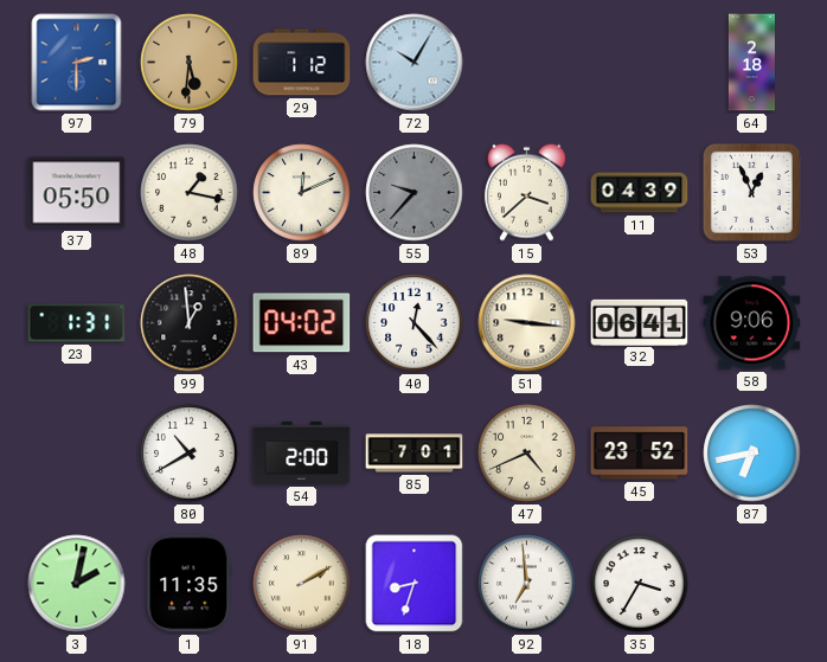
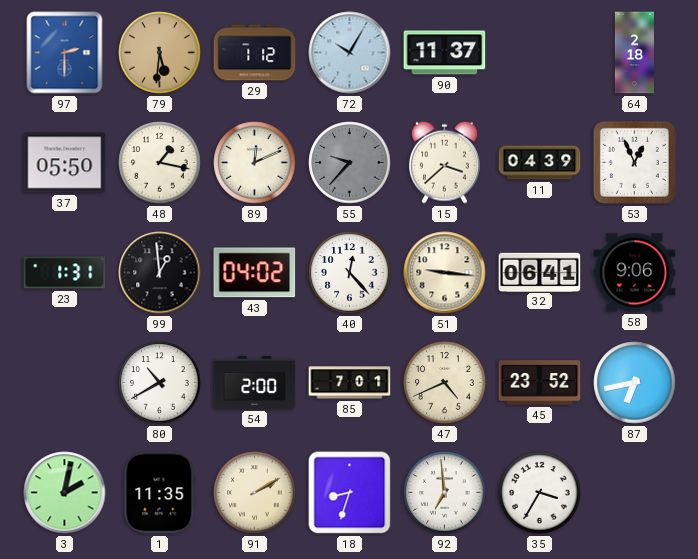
90: none -> 11:37 (445, 53)
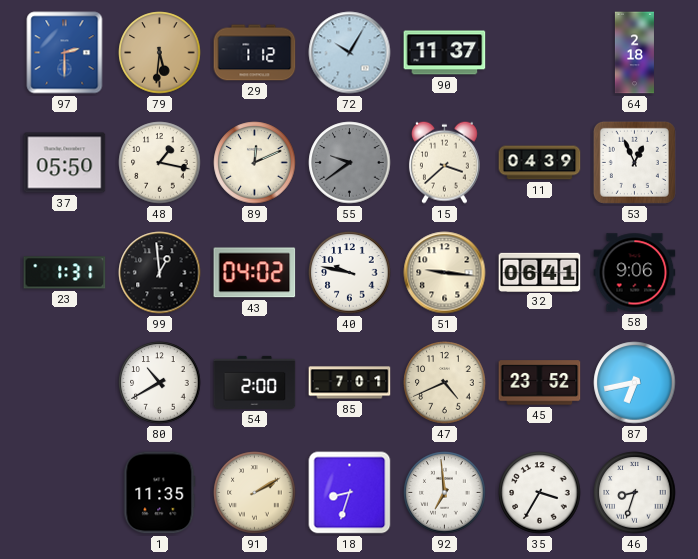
55: 9:37 -> 9:39 (350, 163)
40: 12:23 -> 9:47 (350, 273)
3: 2:02 -> none (65, 493)
46: none -> 8:33 (635, 493)
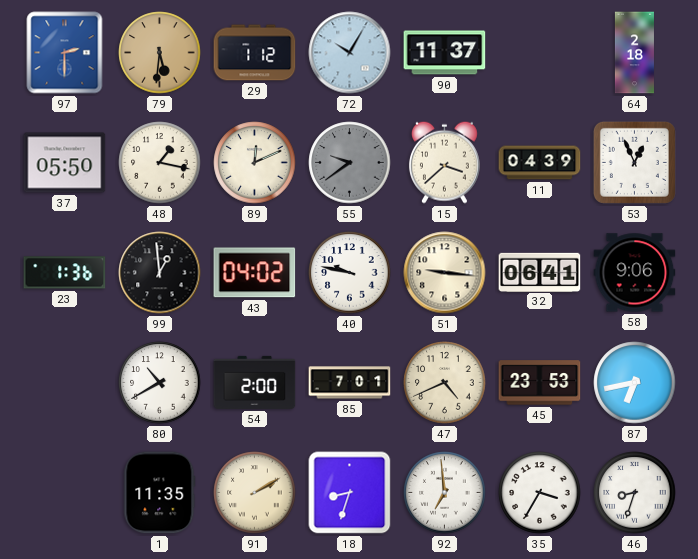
23: 1:31 -> 1:36 (65, 273)
45: 23:52 -> 23:53 (540, 383)
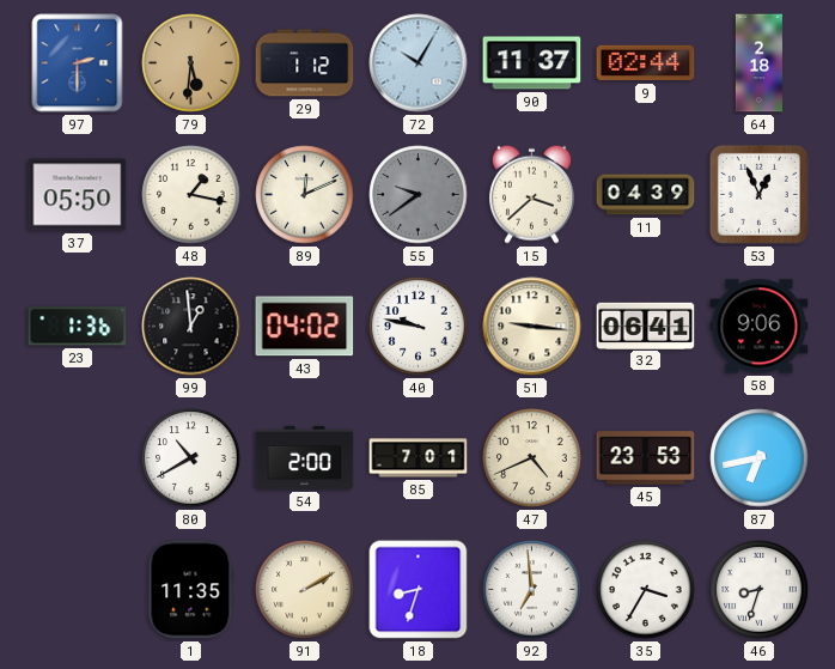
9: none -> 02:44 (646, 63)
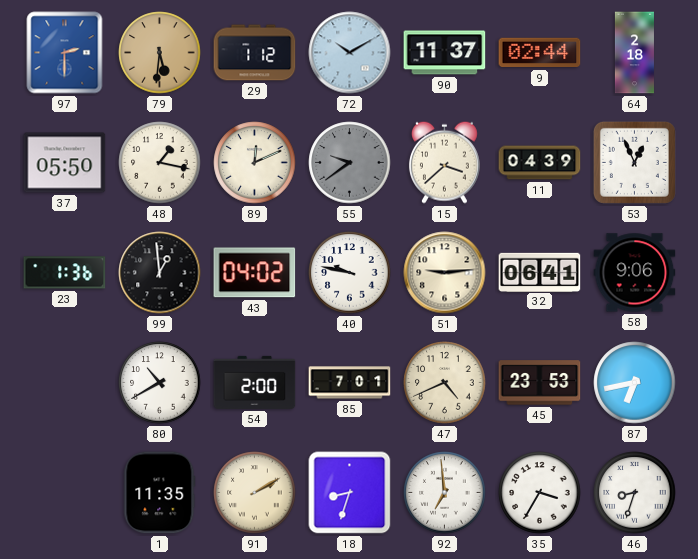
72: 10:05 -> 10:10 (350, 53)
51: 9:16 -> 9:14 (445, 273)
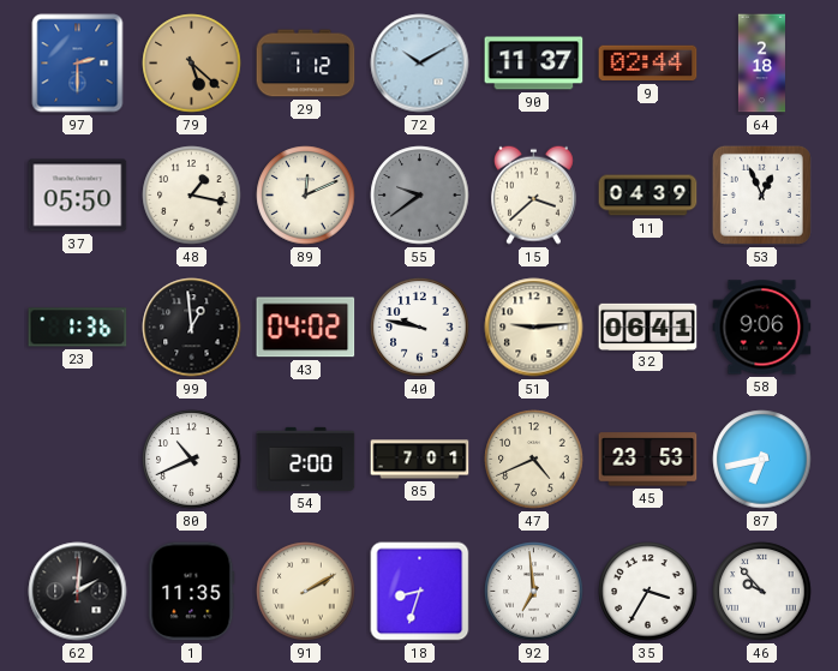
79: 5:31 -> 5:22 (192, 64)
80: 10:40 -> 10:41 (192, 460)
62: none -> 2:01 (78, 592)
46: 8:33 -> 9:53 (762, 592)
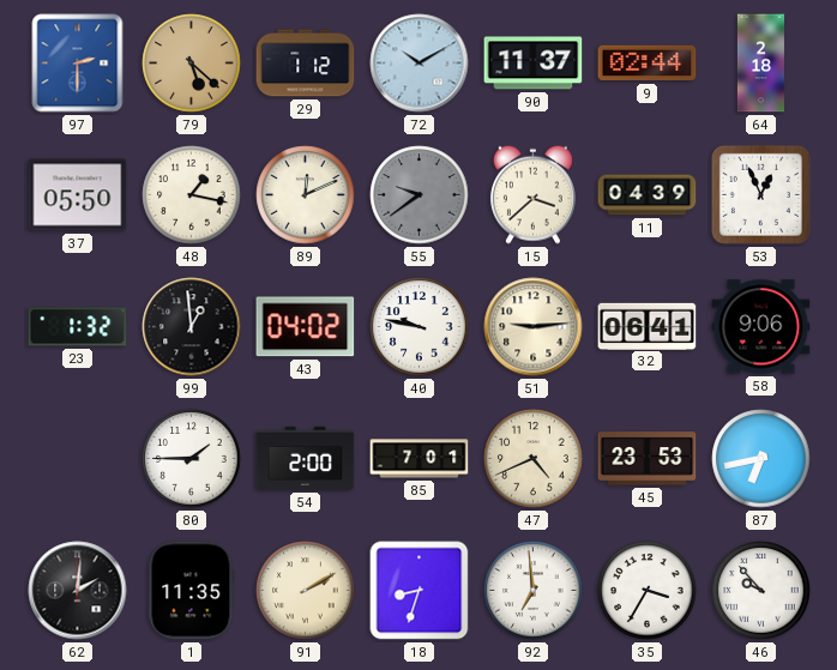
23: 1:36 -> 1:32 (78, 327)
80: 10:41 -> 1:45 (192, 459)
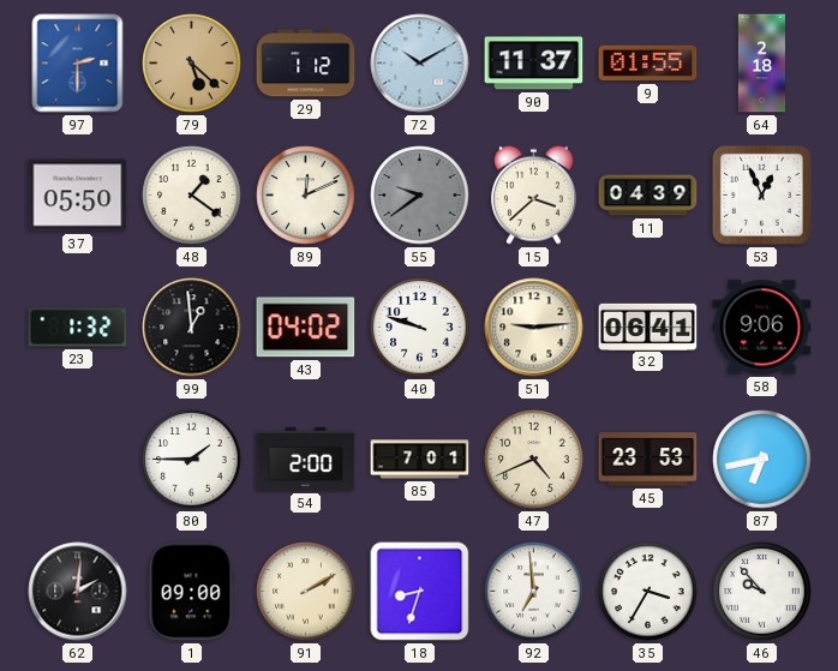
9: 02:44 -> 01:55 (648, 64)
48: 1:17 -> 1:21 (192, 196)
40: 9:47 -> 9:48 (420, 328)
1: 11:35 -> 09:00 (192, 592)
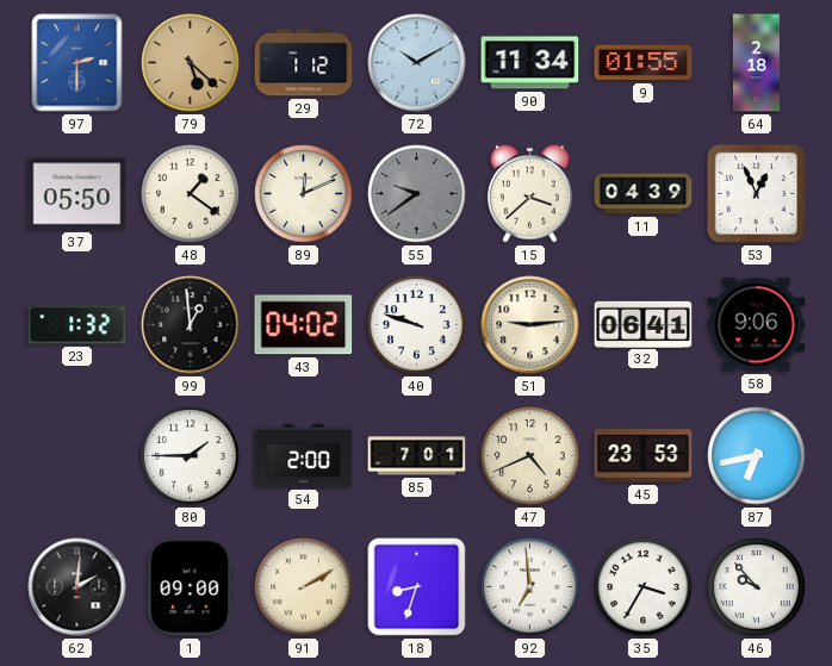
90: 11:37 -> 11:34 (530, 63)
